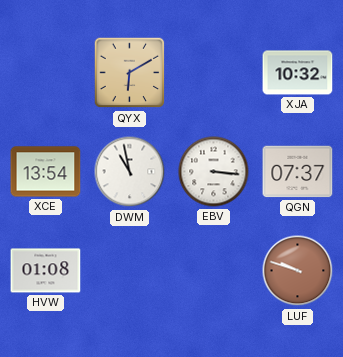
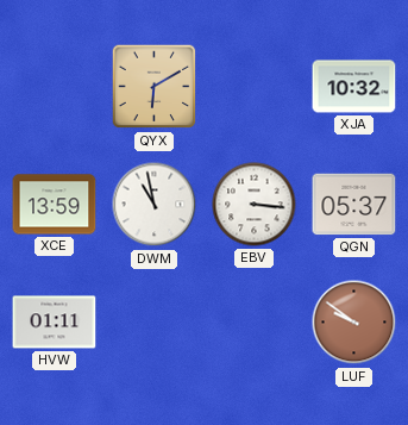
XCE: 13:54 -> 13:59 (55, 205)
QGN: 07:37 -> 05:37 (354, 205)
HVW: 01:08 -> 01:11 (55, 323)
LUF: 9:48 -> 9:51 (354, 323)
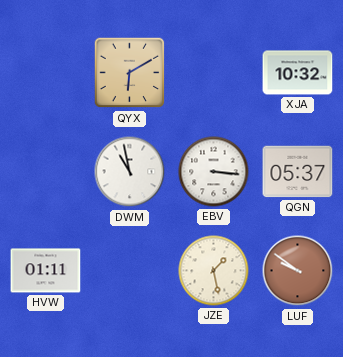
XCE: 13:59 -> none (55, 205)
JZE: none -> 1:28 (214, 271)
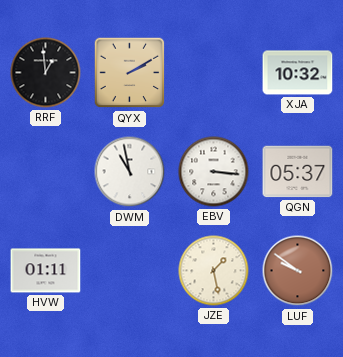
RRF: none -> 12:59 (46, 73)
QYX: 6:10 -> 2:10 (130, 73)
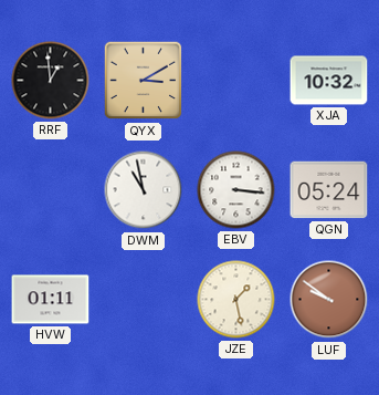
QYX: 2:10 -> 3:10 (144, 81)
QGN: 05:37 -> 05:24 (329, 190)
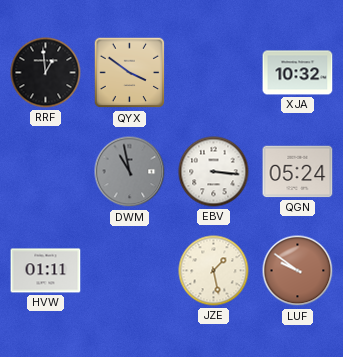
QYX: 3:10 -> 3:51 (130, 73)
DWM dial: white -> grey (130, 172)
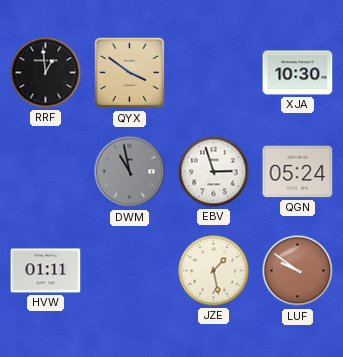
XJA: 10:32 -> 10:30 (298, 73)
EBV: 3:16 -> 2:57 (214, 172)
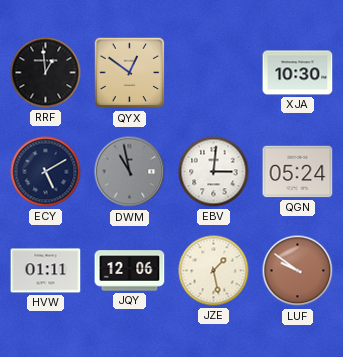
QYX: 3:51 -> 12:51 (130, 73)
ECY: none -> 5:10 (46, 172)
EBV: 2:57 -> 3:01 (214, 172)
JQY: none -> 12:06 (130, 271)
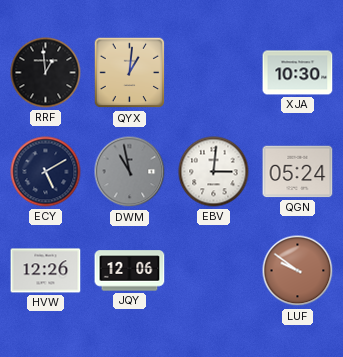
QYX: 12:51 -> 1:01 (130, 73)
HVW: 01:11 -> 12:26 (46, 271)
JZE: 1:28 -> none (214, 271)
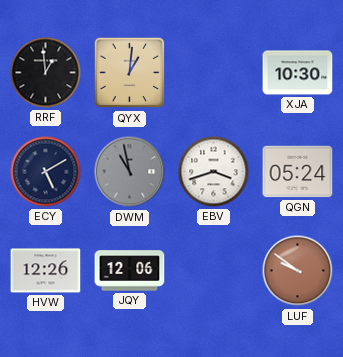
EBV: 3:01 -> 3:42 (214, 172)
